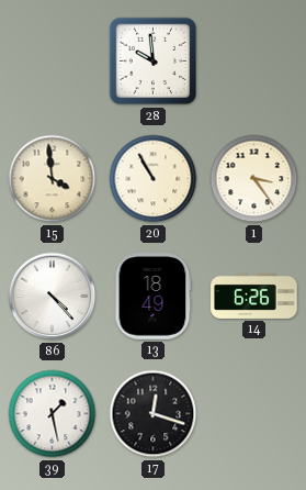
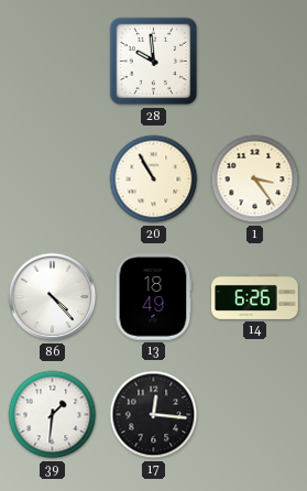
15: 3:59 -> none (53, 179)
39: 1:28 -> 1:31 (53, 415)
17: 12:18 -> 12:16 (154, 415)
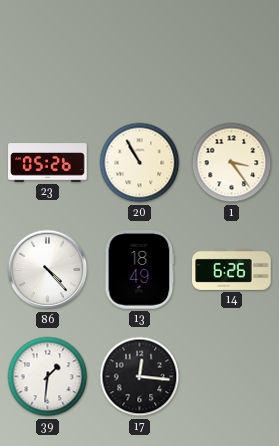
28: 9:59 -> none (154, 62)
23: none -> 05:26 (48, 163)
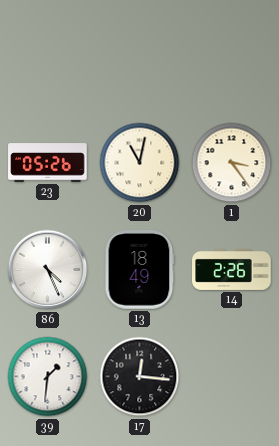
20: 10:55 -> 11:02 (140, 163)
86: 4:23 -> 4:26 (48, 270)
14: 6:26 -> 2:26 (232, 269)
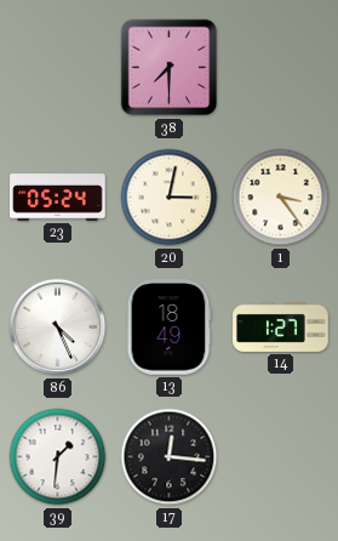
38: none -> 7:30 (170, 68)
23: 05:26 -> 05:24 (58, 198)
20: 11:02 -> 3:02 (170, 198)
14: 2:26 -> 1:27 (281, 326)
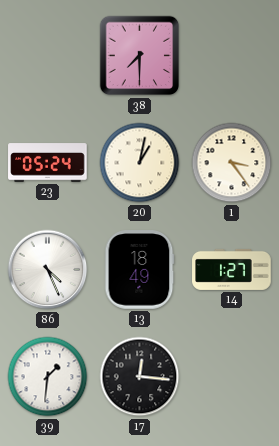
20: 3:02 -> 1:02 (140, 163)
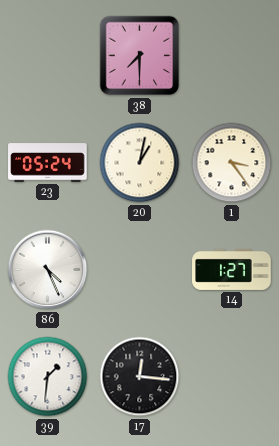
13: 18:49 -> none (140, 270)
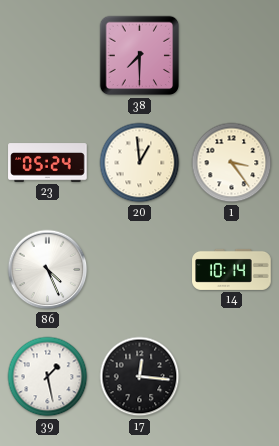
20: 1:02 -> 12:59 (140, 163)
14: 1:27 -> 10:14 (232, 269)
39: 1:31 -> 1:28 (48, 377)
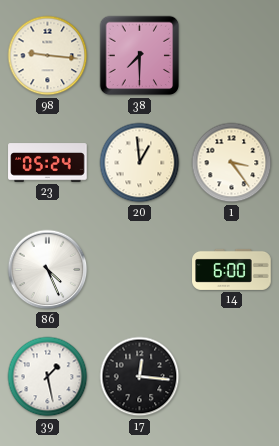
98: none -> 9:16 (48, 56)
14: 10:14 -> 6:00 (232, 269)
